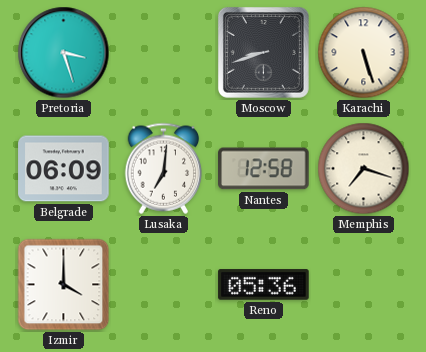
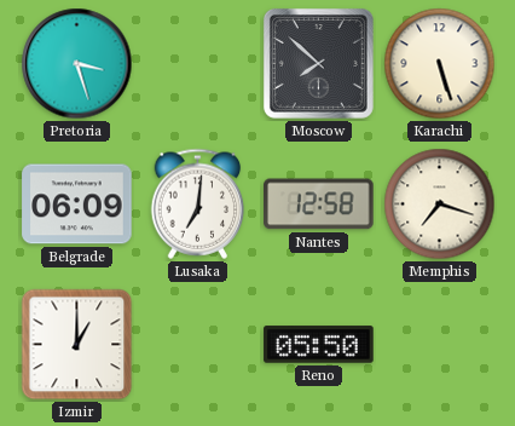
Moscow: 8:42 -> 7:52 (318, 63)
Izmir: 4:00 -> 1:00 (77, 345)
Reno: 05:36 -> 05:50 (319, 345)
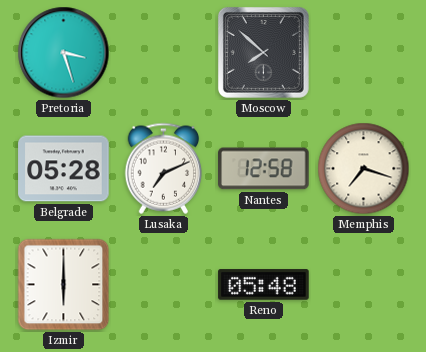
Karachi: 5:27 -> none (440, 64)
Belgrade: 06:09 -> 05:28 (64, 169)
Lusaka: 7:01 -> 7:11 (164, 168)
Izmir: 1:00 -> 6:00 (64, 285)
Reno: 05:50 -> 05:48 (264, 285)
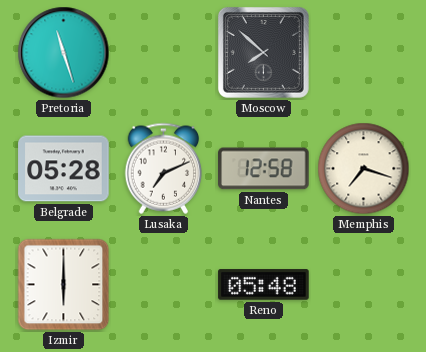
Pretoria: 3:27 -> 11:27 (64, 53)
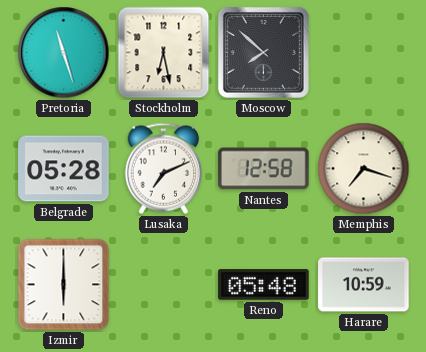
Stockholm: none -> 6:28 (164, 53)
Harare: none -> 10:59 (364, 285)
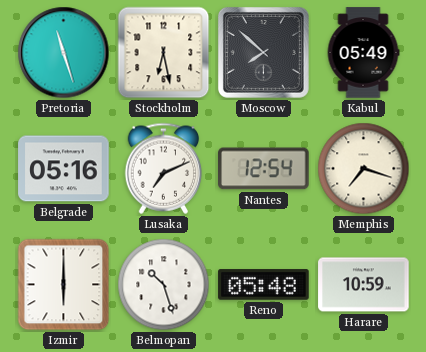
Kabul: none -> 05:49 (363, 53)
Belgrade: 05:28 -> 05:16 (64, 169)
Nantes: 12:58 -> 12:54 (264, 169)
Belmopan: none -> 10:27 (164, 285)
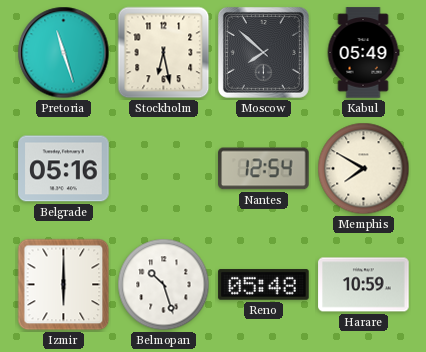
Lusaka: 7:11 -> none (164, 168)
Memphis: 7:18 -> 7:50 (364, 169)
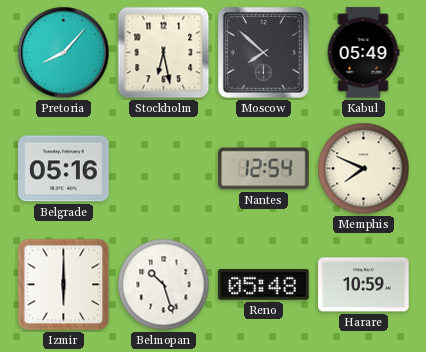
Pretoria: 11:27 -> 8:07 (64, 53)
Memphis: 7:50 -> 7:49 (364, 169)
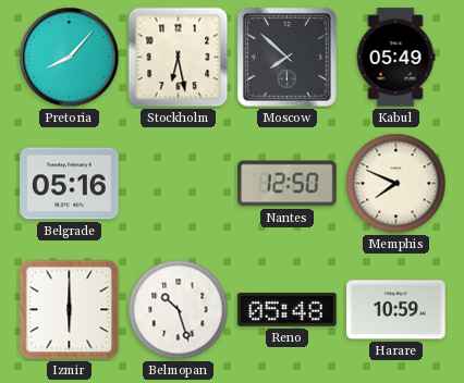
Nantes: 12:54 -> 12:50 (288, 184)
